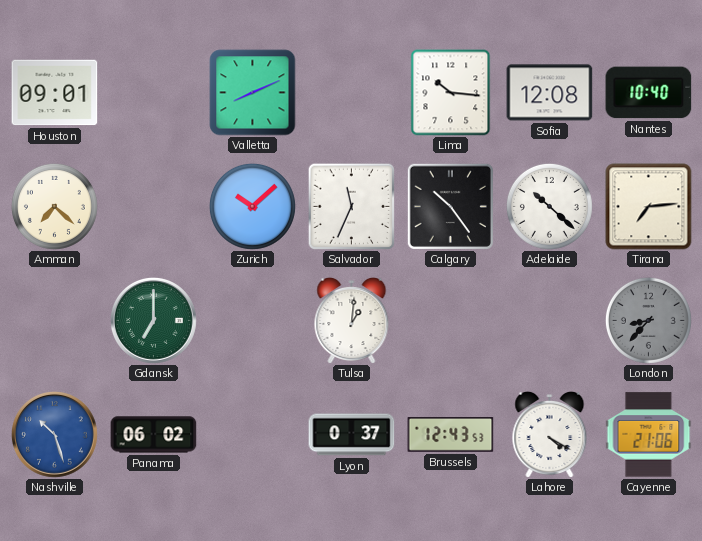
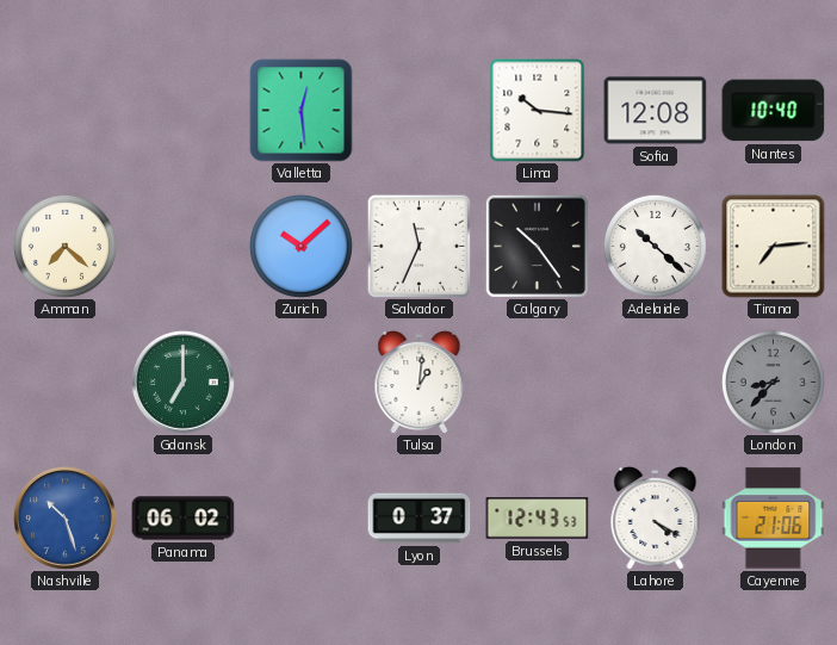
Houston: 09:01 -> none (55, 93)
Valletta: 8:11 -> 12:29 (302, 111)
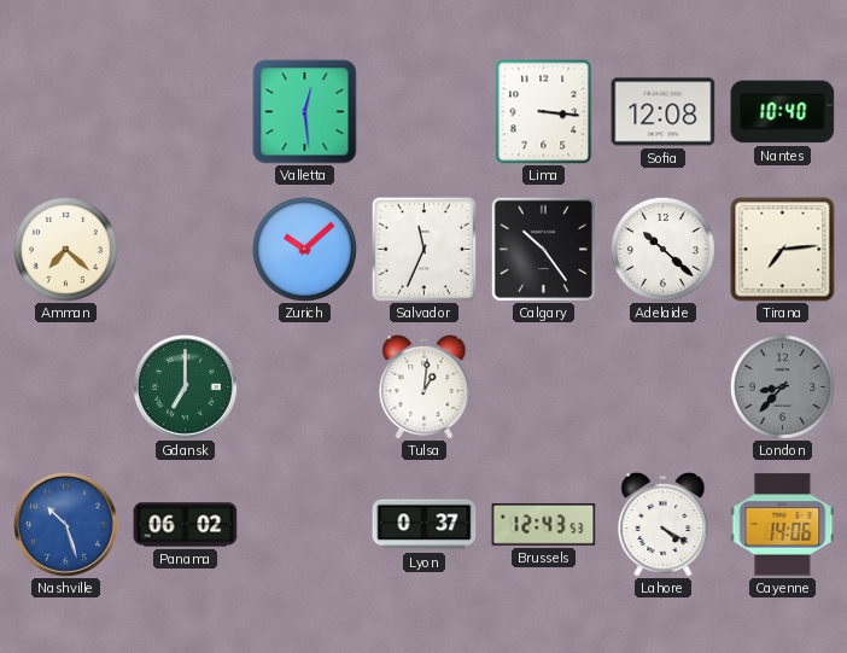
Lima: 10:16 -> 3:16 (544, 112)
Cayenne: 21:06 -> 14:06 (783, 525)
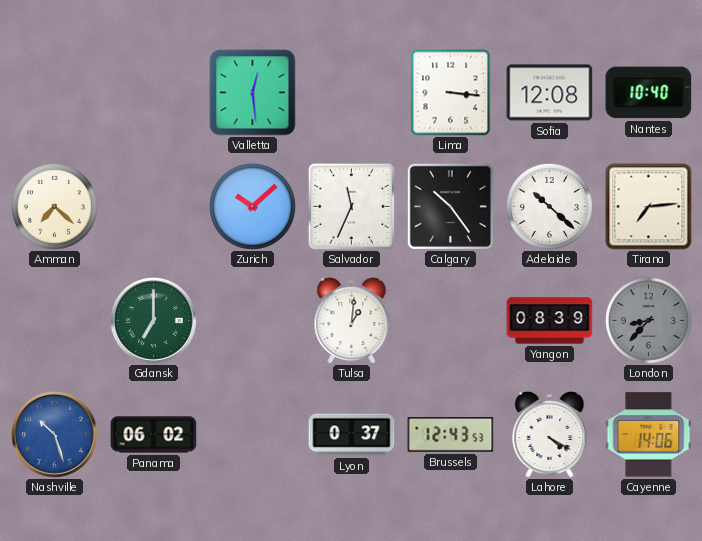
Yangon: none -> 08:39 (550, 321)
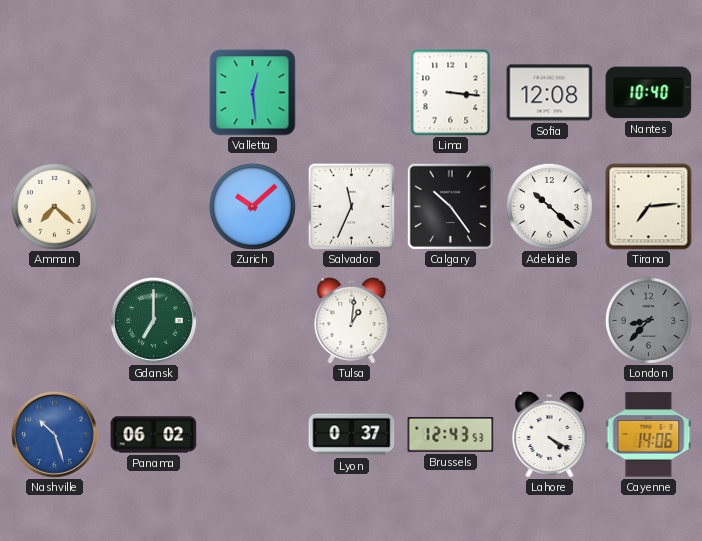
Yangon: 08:39 -> none (550, 321)
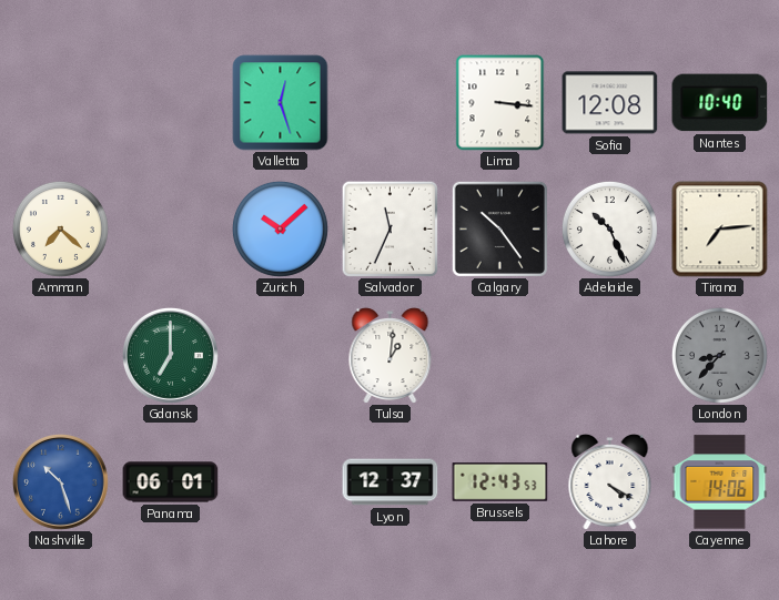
Valletta: 12:29 -> 12:27 (281, 103)
Adelaide: 10:22 -> 10:26 (609, 228)
Panama: 06:02 -> 06:01 (171, 482)
Lyon: 0:37 -> 12:37 (391, 482)
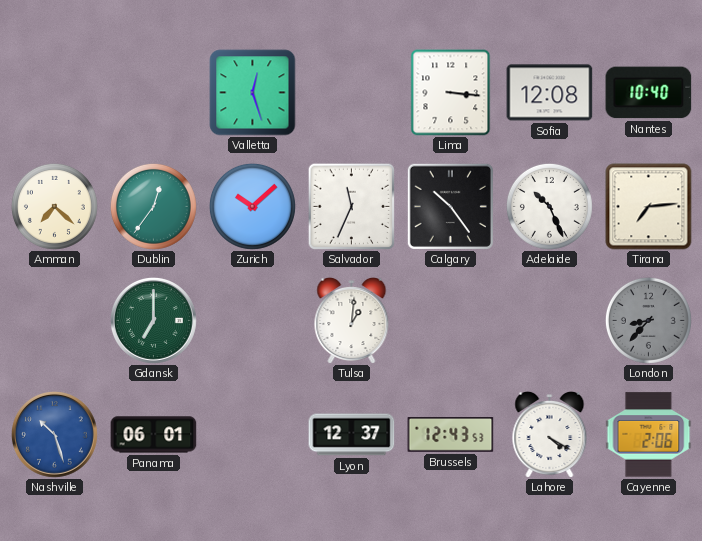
Dublin: none -> 12:36 (153, 206)
Cayenne: 14:06 -> 2:06 (649, 435)
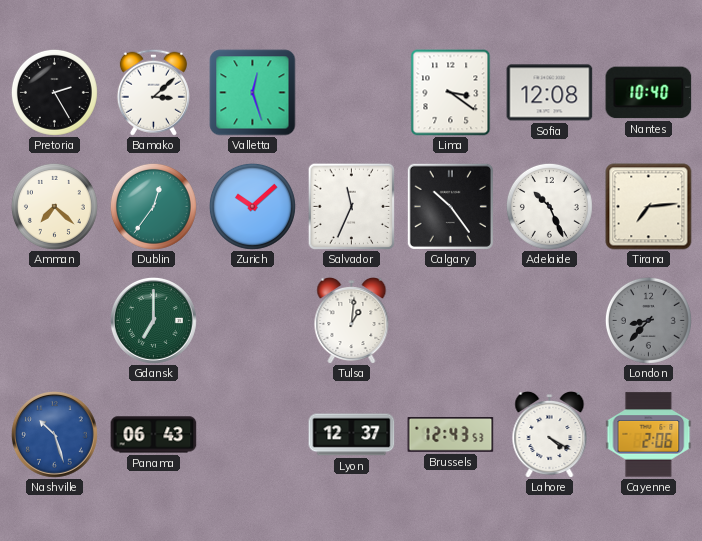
Pretoria: none -> 2:25 (54, 92)
Bamako: none -> 3:08 (153, 92)
Lima: 3:16 -> 3:21 (451, 93)
Panama: 06:01 -> 06:43 (154, 435)
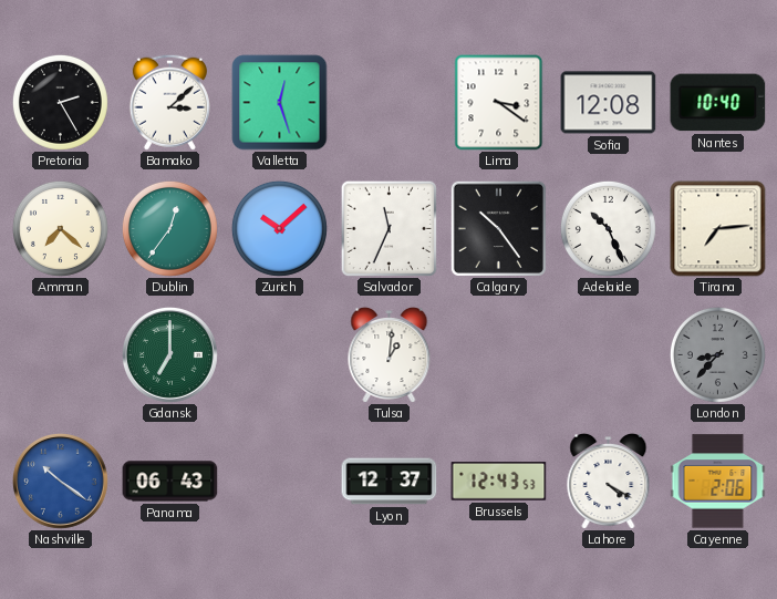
Nashville: 10:27 -> 10:21 (60, 481)
